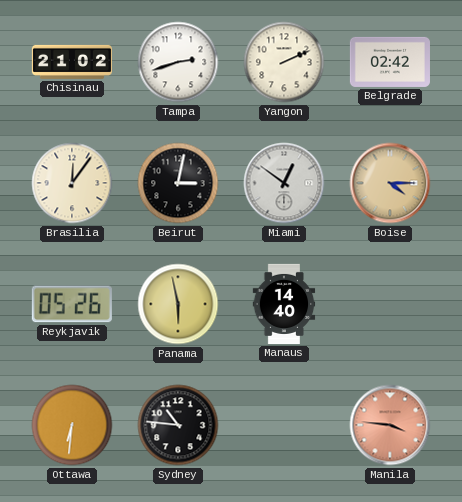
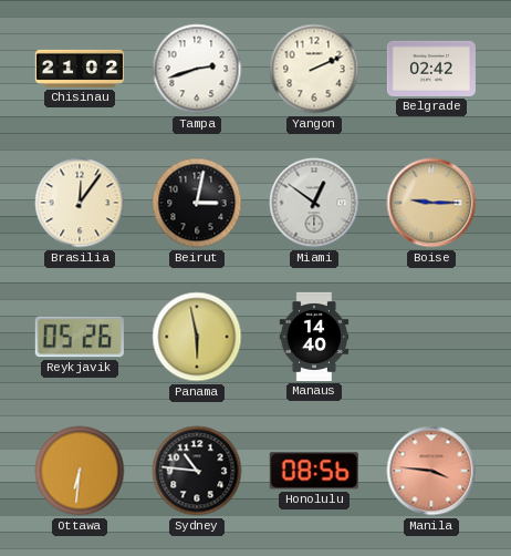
Boise: 4:15 -> 9:15 (431, 203)
Honolulu: none -> 08:56 (314, 471)
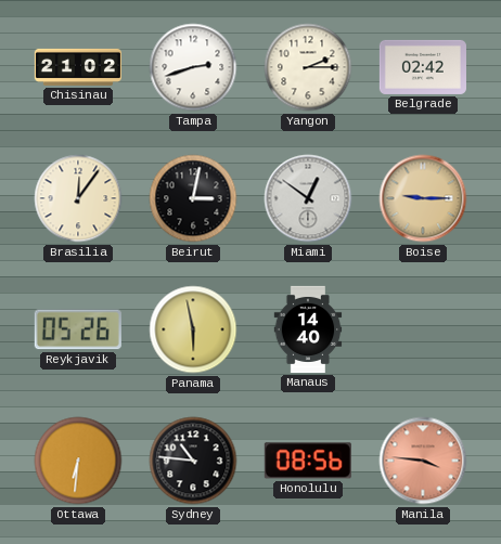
Yangon: 2:11 -> 2:15 (308, 67)
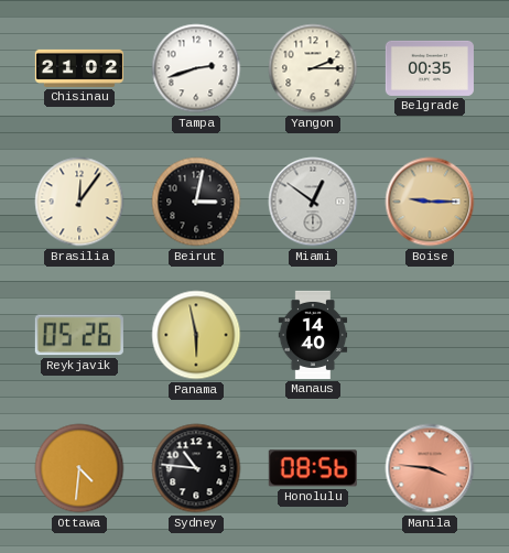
Belgrade: 02:42 -> 00:35 (430, 68)
Ottawa: 6:31 -> 4:31 (79, 468)
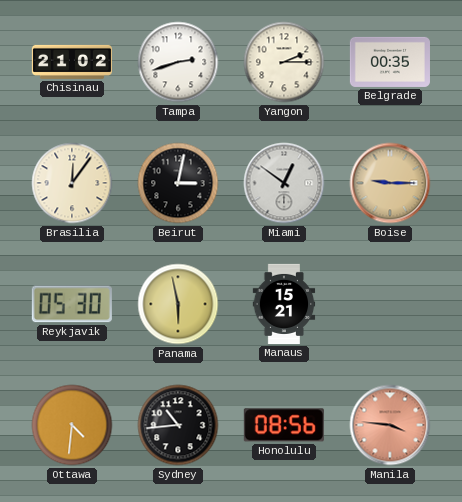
Reykjavik: 05:26 -> 05:30 (72, 304)
Manaus: 14:40 -> 15:21 (284, 304)
Sydney: 10:46 -> 10:44 (178, 425)
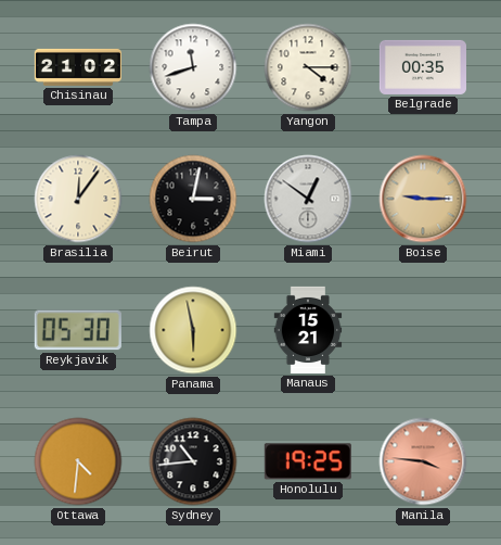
Tampa: 2:42 -> 11:42 (193, 67)
Yangon: 2:15 -> 4:15 (308, 67)
Honolulu: 08:56 -> 19:25 (308, 461)
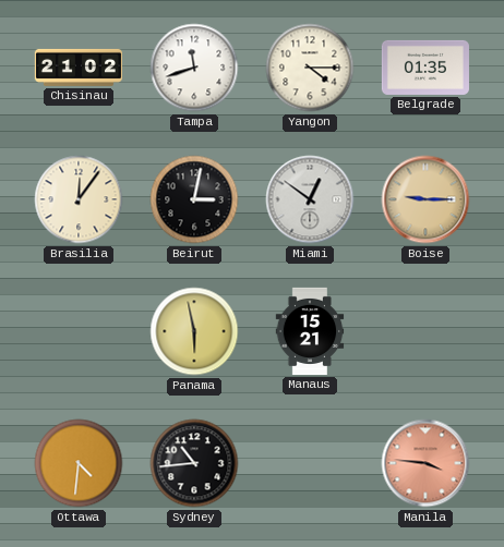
Belgrade: 00:35 -> 01:35 (425, 68)
Reykjavik: 05:30 -> none (78, 330)
Honolulu: 19:25 -> none (308, 461)
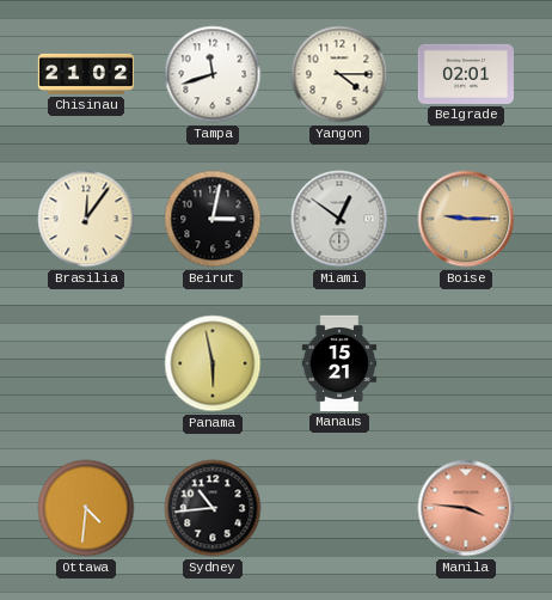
Belgrade: 01:35 -> 02:01 (466, 74)
